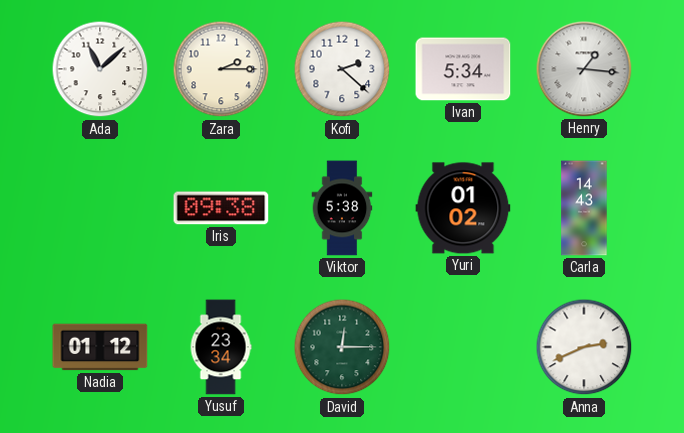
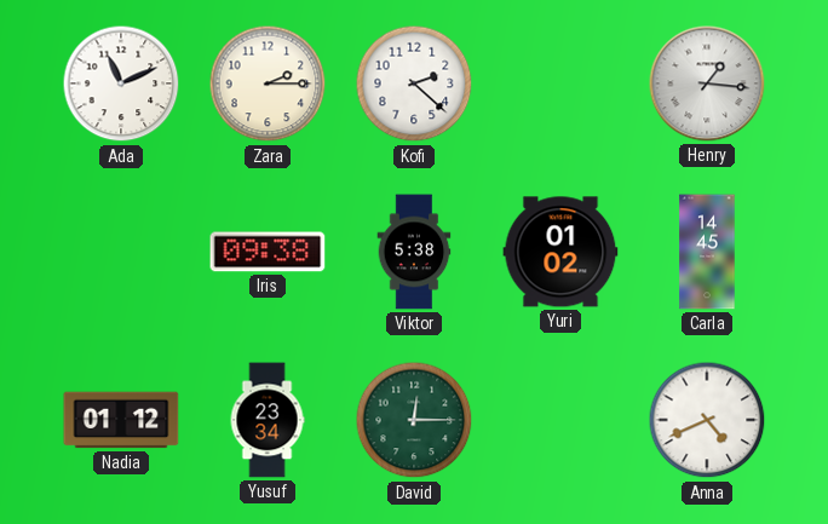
Ada: 11:08 -> 11:11 (121, 84)
Ivan: 5:34 -> none (463, 69)
Carla: 14:43 -> 14:45 (707, 252)
Anna: 2:41 -> 4:41 (707, 420)
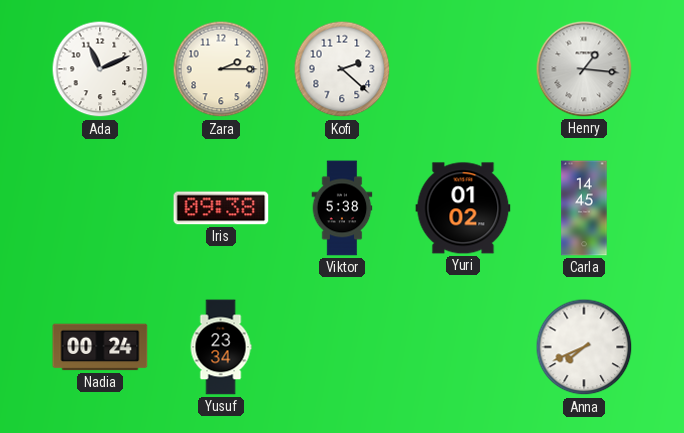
Nadia: 01:12 -> 00:24 (100, 347)
David: 12:15 -> none (414, 420)
Anna: 4:41 -> 7:41 (584, 347)
